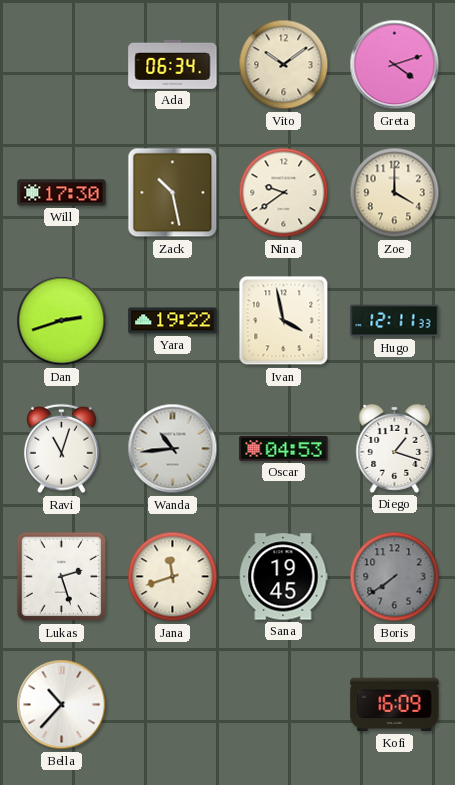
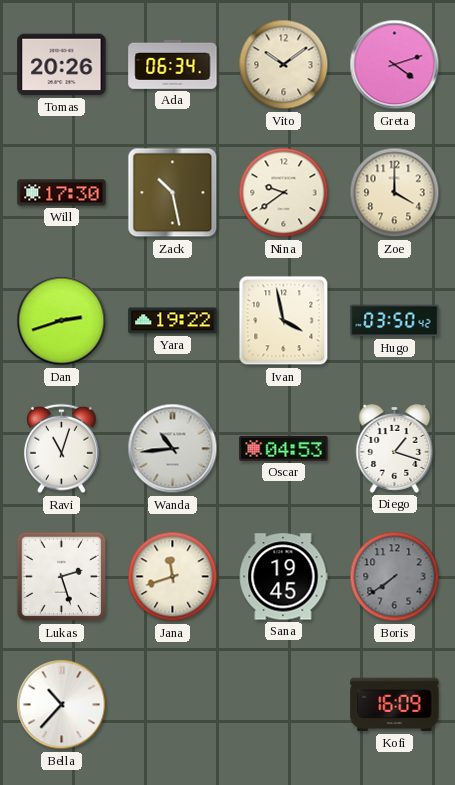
Tomas: none -> 20:26 (62, 65)
Hugo: 12:11 -> 03:50 (395, 321)
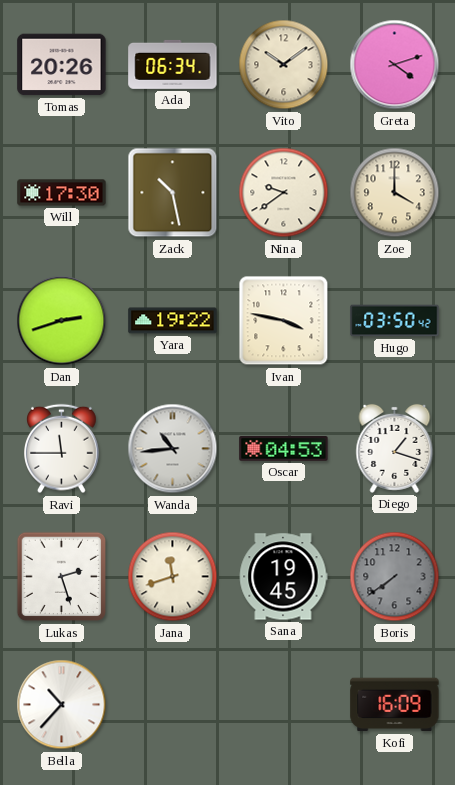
Ivan: 3:58 -> 3:47 (284, 321)
Ravi: 11:03 -> 11:45 (62, 449)
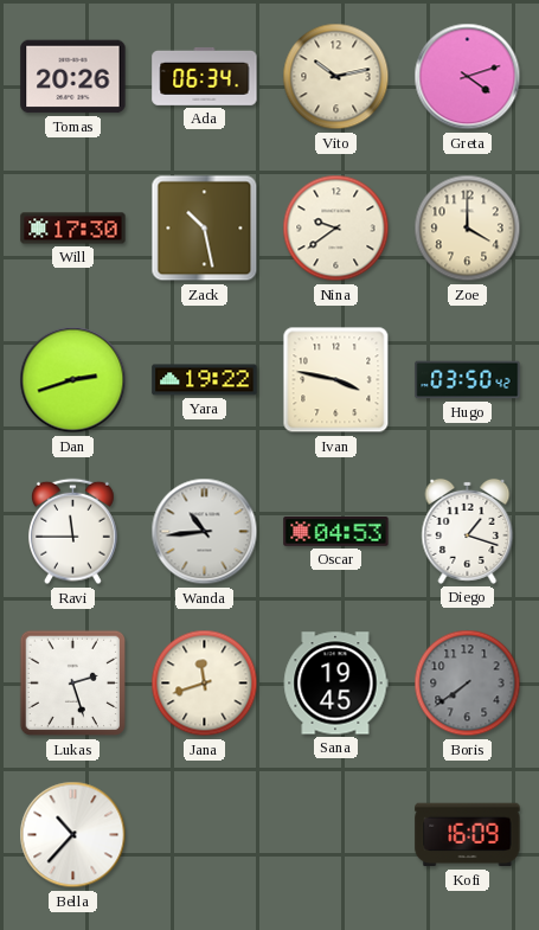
Vito: 10:09 -> 10:13 (336, 77)
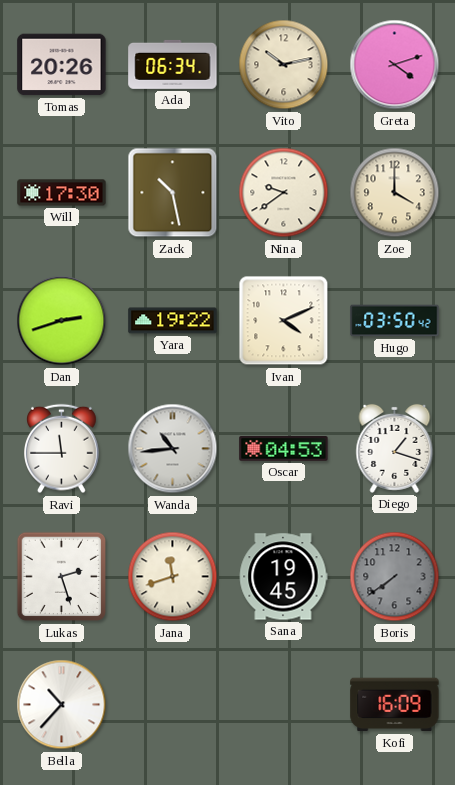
Ivan: 3:47 -> 4:11 (284, 321)
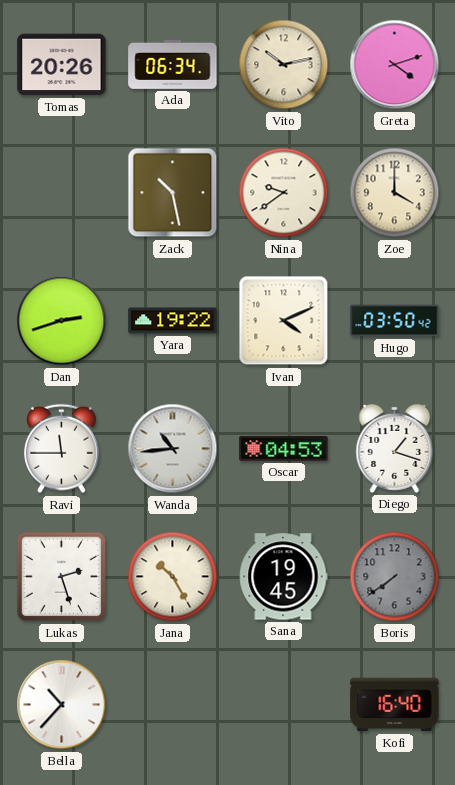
Will: 17:30 -> none (62, 193)
Jana: 11:42 -> 10:25 (173, 577)
Kofi: 16:09 -> 16:40 (395, 705)
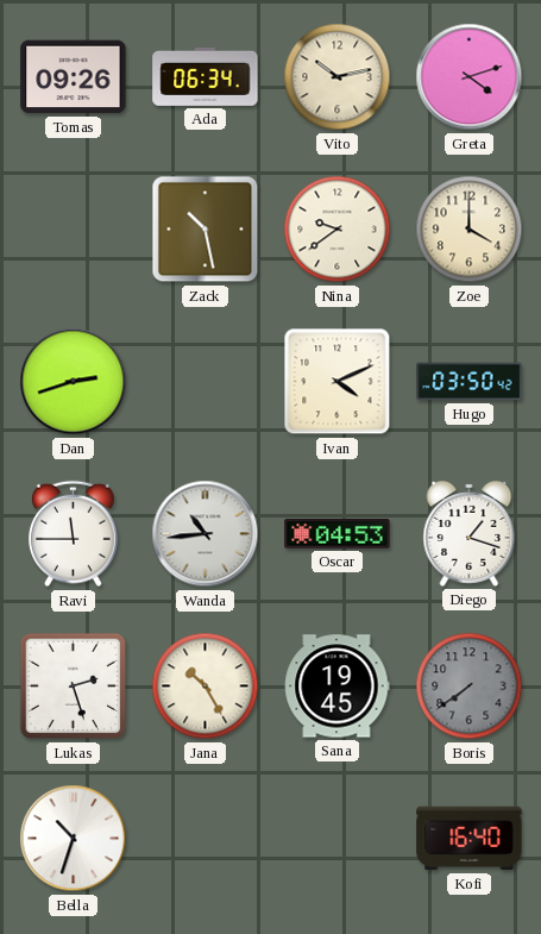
Tomas: 20:26 -> 09:26 (74, 77)
Yara: 19:22 -> none (173, 321)
Bella: 10:37 -> 10:33 (74, 839)
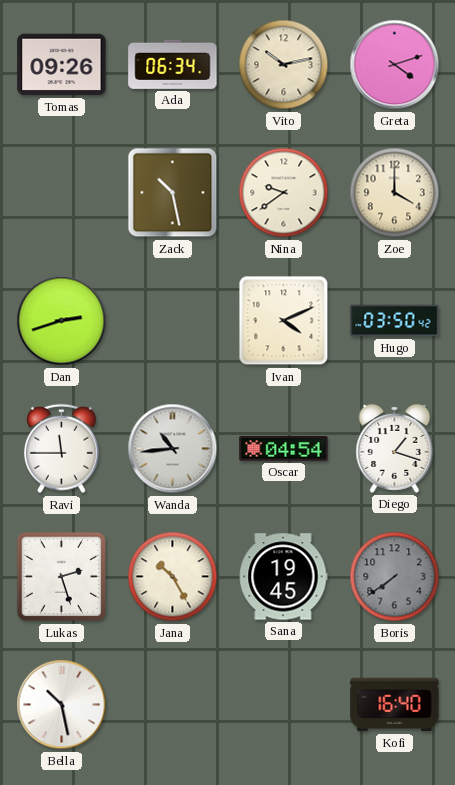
Oscar: 04:53 -> 04:54 (284, 449)
Bella: 10:33 -> 10:28 (62, 705)
